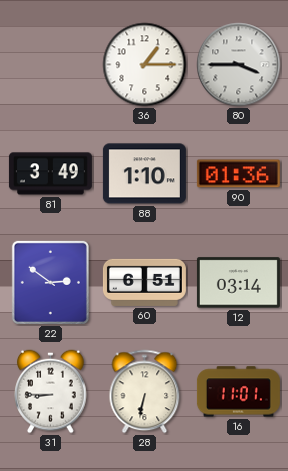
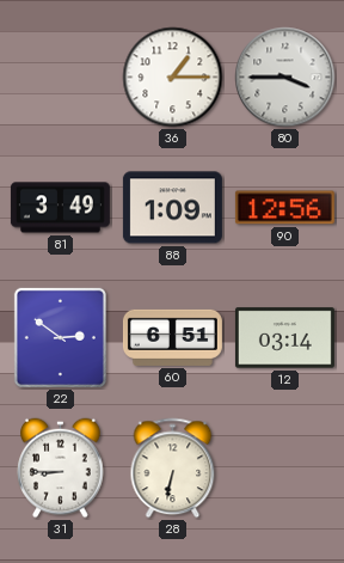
88: 1:10 -> 1:09 (172, 208)
90: 01:36 -> 12:56 (284, 208)
16: 11:01 -> none (238, 392)
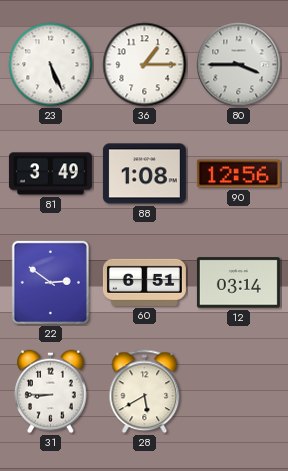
23: none -> 5:26 (51, 65)
88: 1:09 -> 1:08 (144, 174)
28: 6:32 -> 5:40 (145, 392)
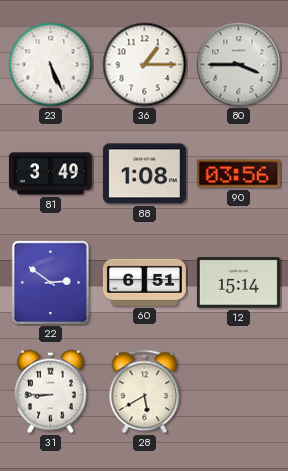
90: 12:56 -> 03:56 (238, 174)
12: 03:14 -> 15:14 (238, 283)
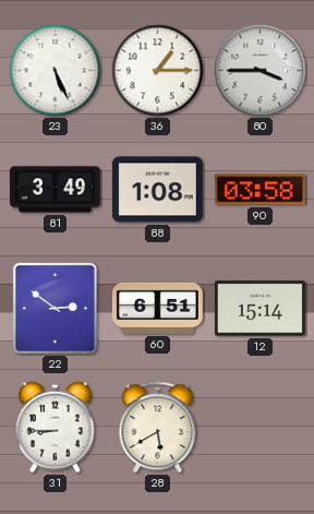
90: 03:56 -> 03:58 (259, 190)
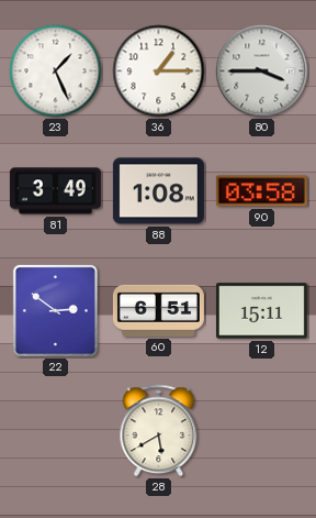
23: 5:26 -> 1:26 (56, 71)
12: 15:14 -> 15:11 (261, 311)
31: 8:45 -> none (56, 428)
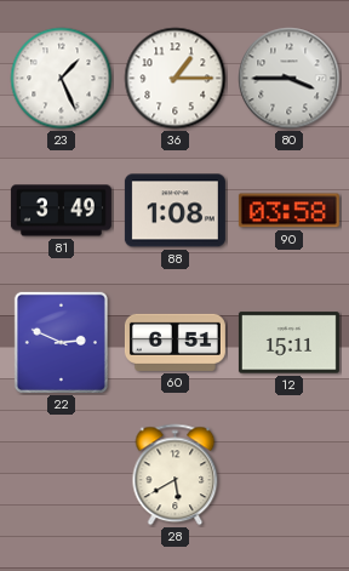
22: 2:51 -> 2:49 (61, 342)
